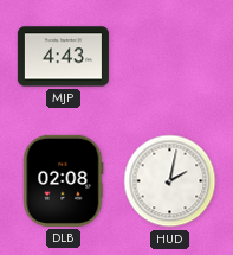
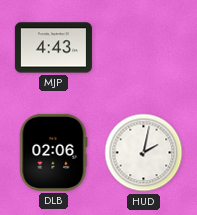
DLB: 02:08 -> 02:06 (53, 152)
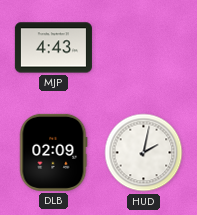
DLB: 02:06 -> 02:09 (53, 152)
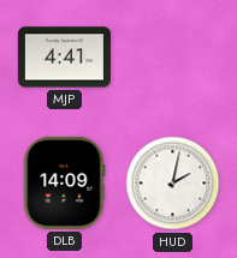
MJP: 4:43 -> 4:41 (64, 58)
DLB: 02:09 -> 14:09 (64, 182)
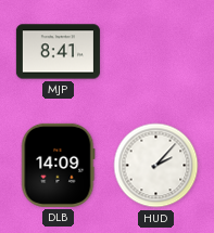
MJP: 4:41 -> 8:41 (58, 52)
HUD: 2:02 -> 2:07 (156, 166)
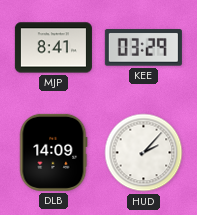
KEE: none -> 03:29 (143, 48)
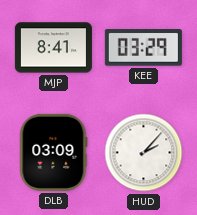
DLB: 14:09 -> 03:09 (53, 152)
